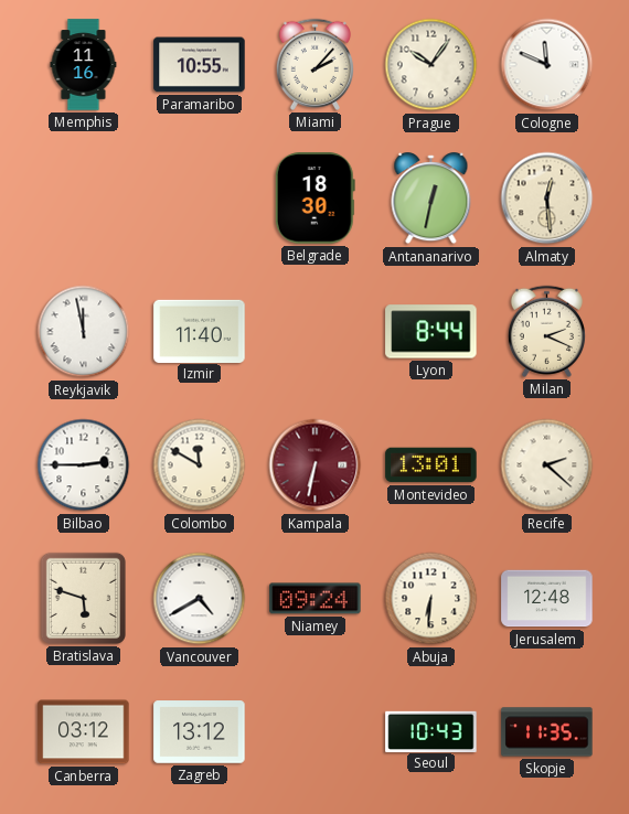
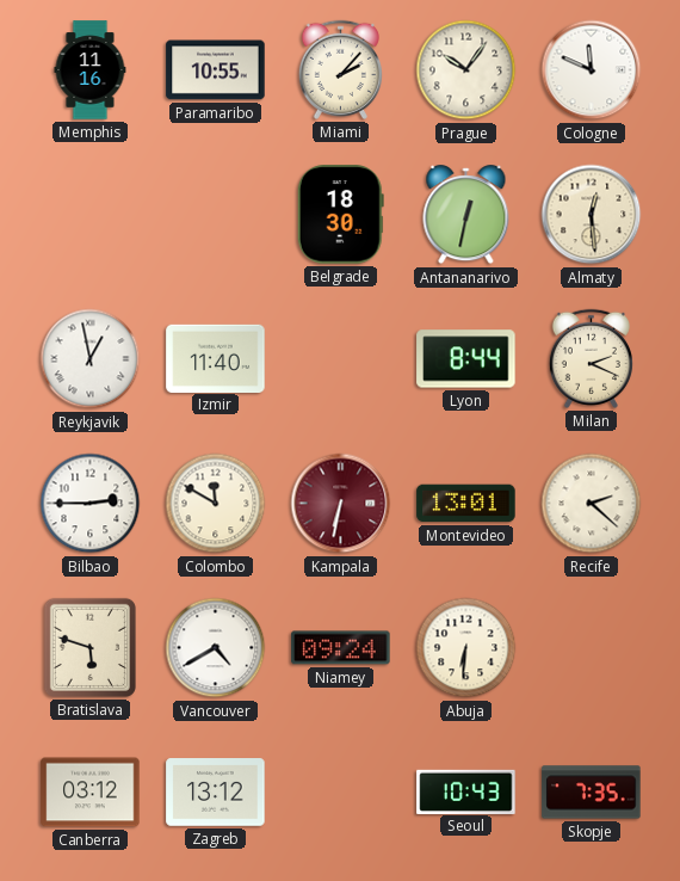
Reykjavik: 11:58 -> 12:58 (91, 359)
Jerusalem: 12:48 -> none (547, 599)
Skopje: 11:35 -> 7:35 (592, 793)
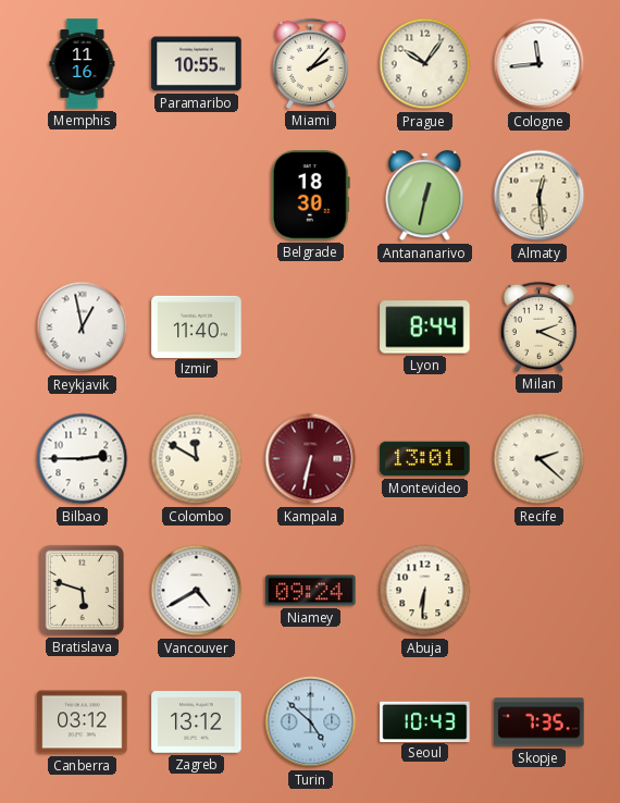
Cologne: 11:49 -> 11:44 (540, 64)
Turin: none -> 4:52 (311, 722)
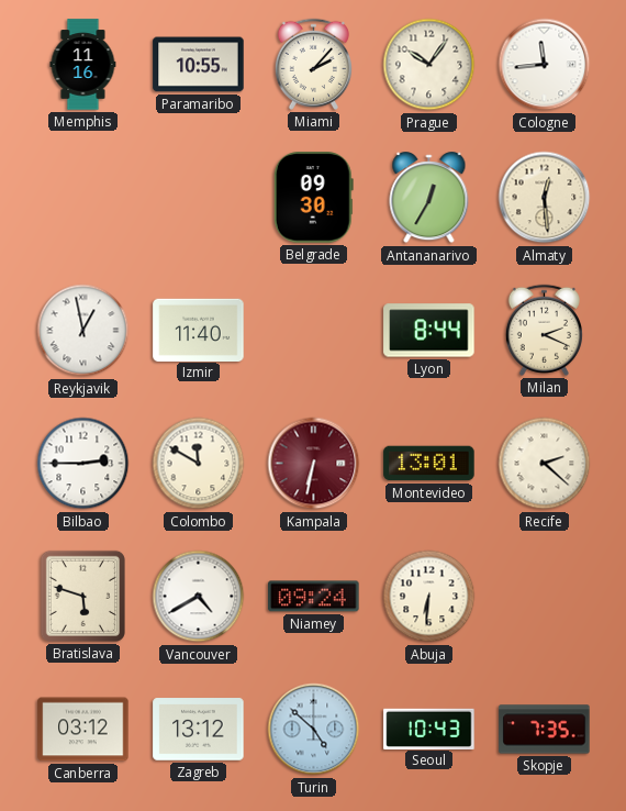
Belgrade: 18:30 -> 09:30 (313, 198)
Antananarivo: 12:32 -> 12:35 (429, 198)
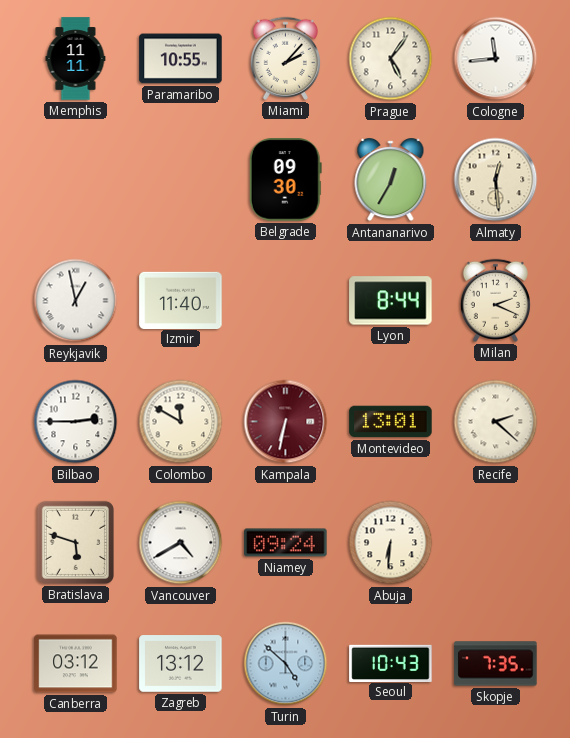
Memphis: 11:16 -> 11:11 (76, 59)
Prague: 10:06 -> 5:06 (391, 59)
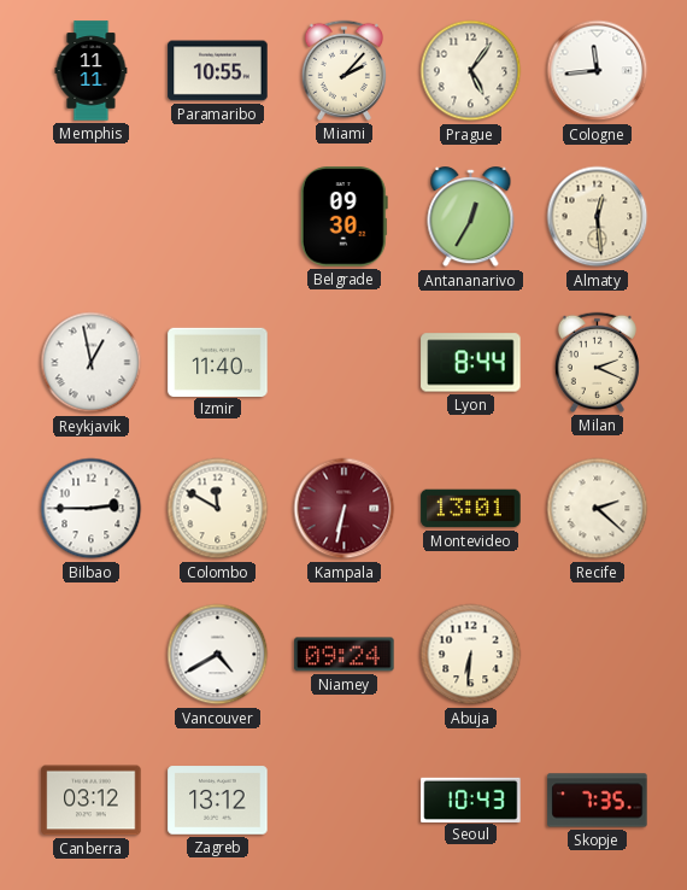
Bratislava: 5:48 -> none (75, 542)
Turin: 4:52 -> none (286, 664)
